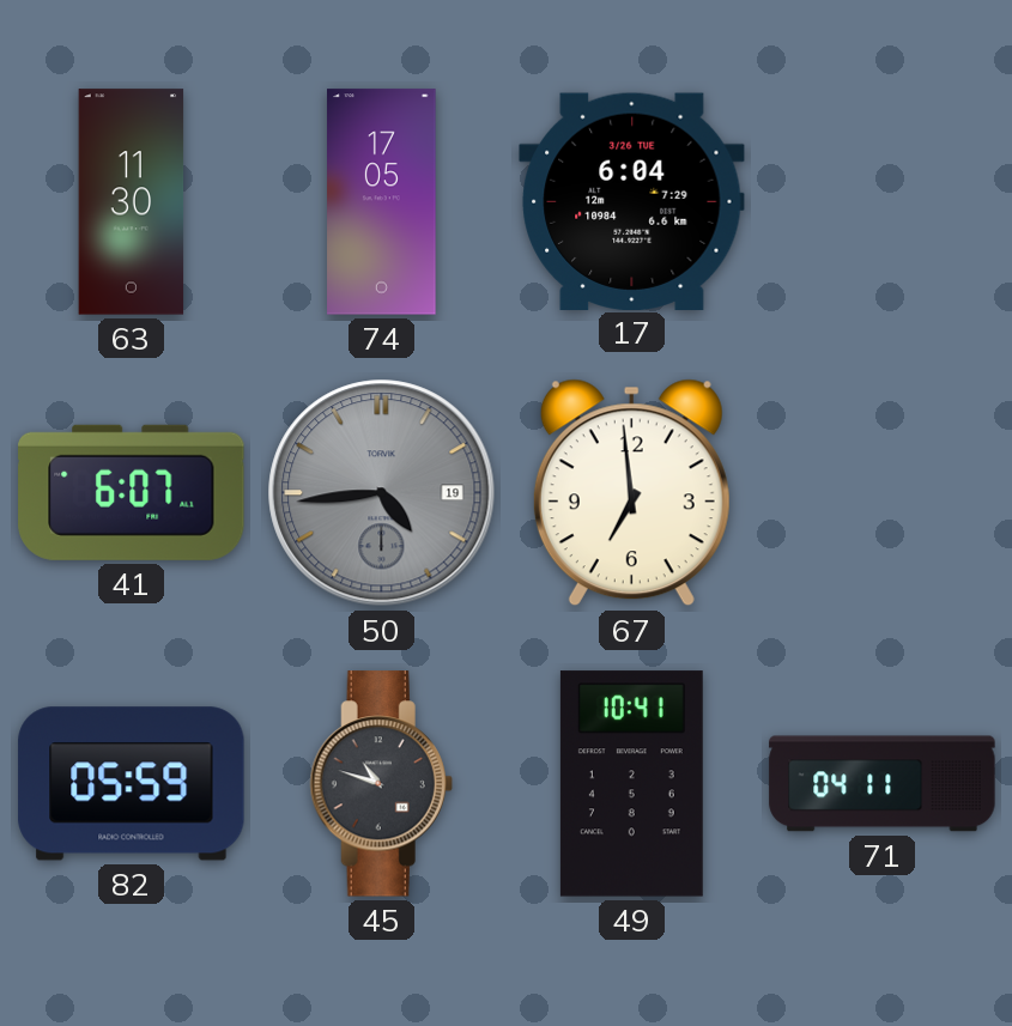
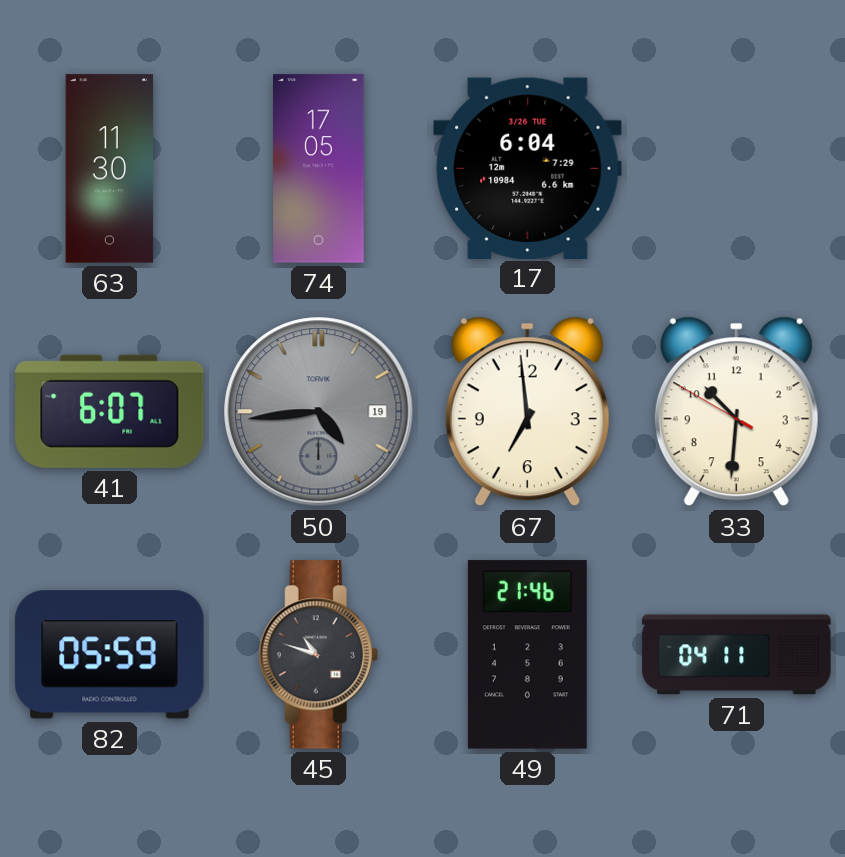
33: none -> 10:30 (736, 412)
49: 10:41 -> 21:46 (527, 655)
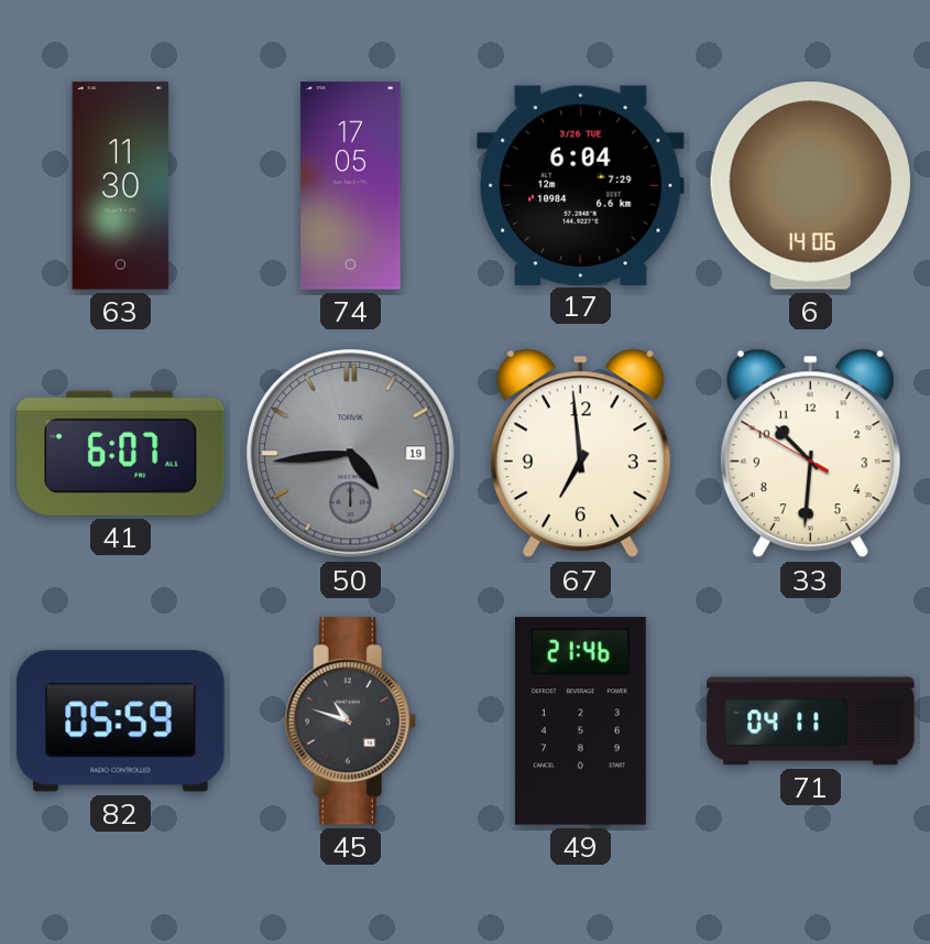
6: none -> 14:06 (810, 186)
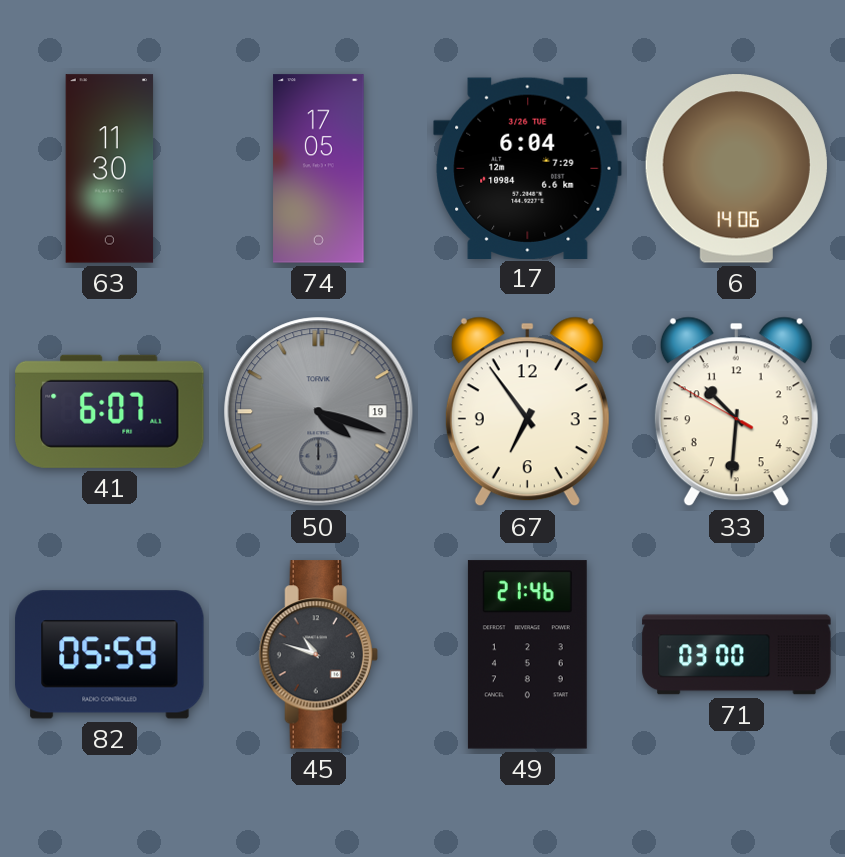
50: 4:44 -> 4:18 (319, 412)
67: 6:59 -> 6:54 (527, 412)
71: 04:11 -> 03:00 (737, 655)
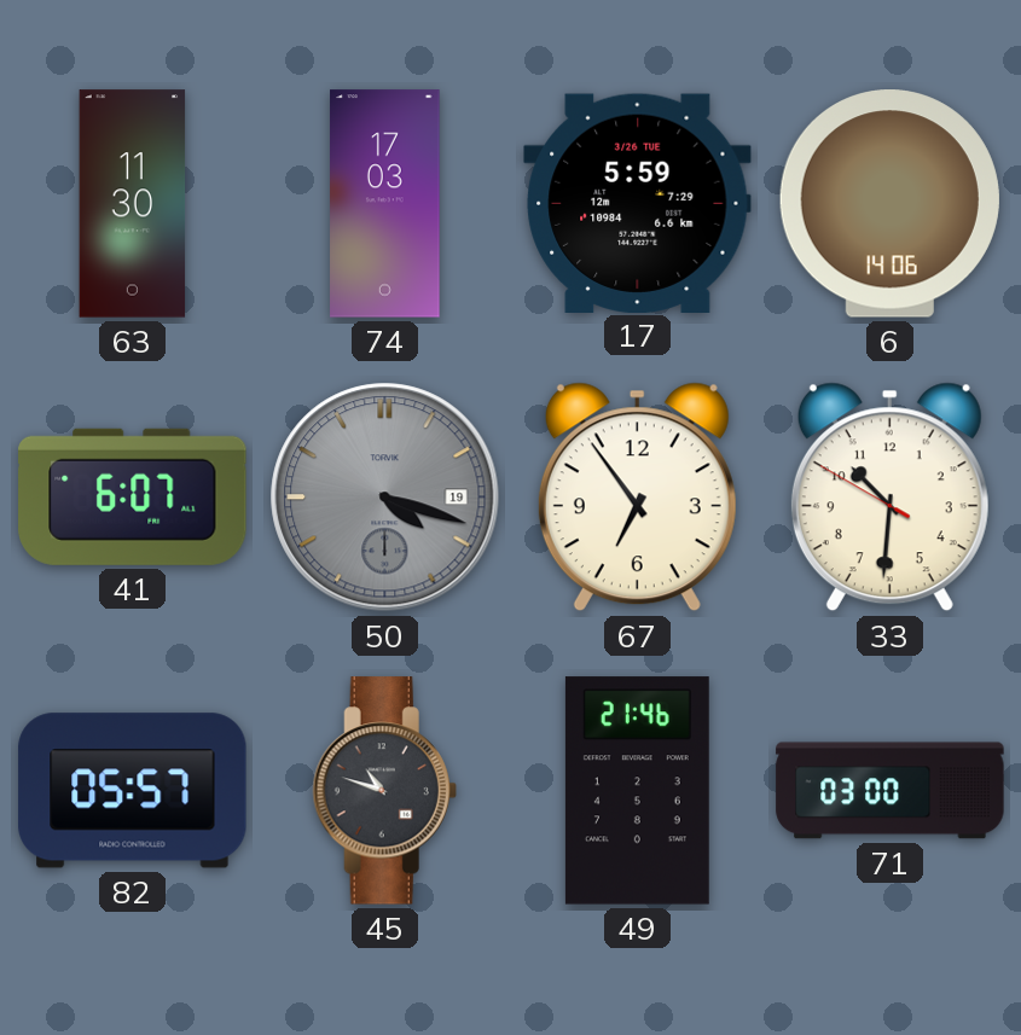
74: 17:05 -> 17:03 (385, 204)
17: 6:04 -> 5:59 (638, 203)
82: 05:59 -> 05:57 (133, 791)
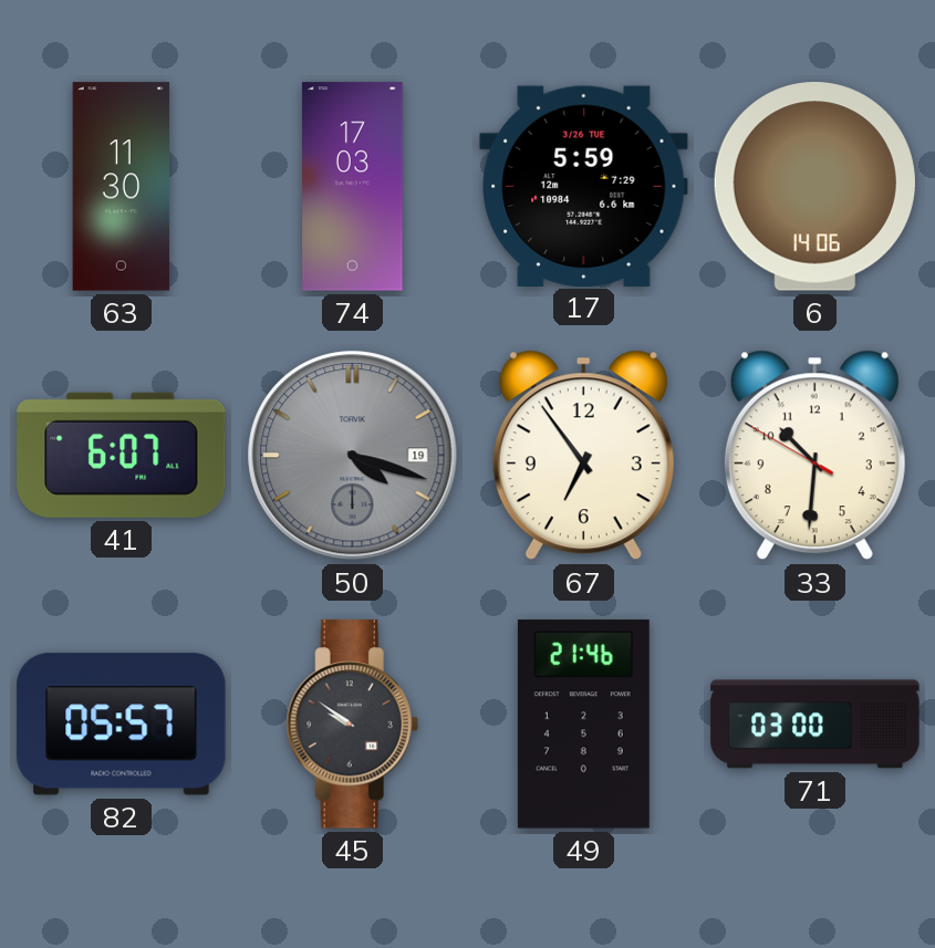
45: 10:48 -> 9:51 (352, 725)
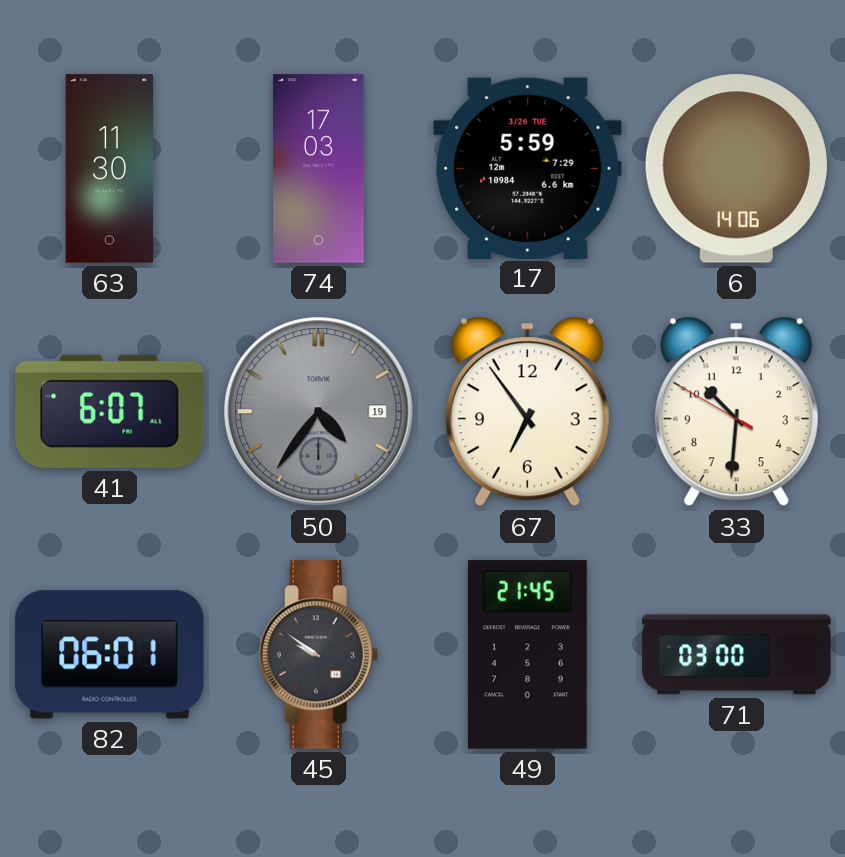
50: 4:18 -> 4:36 (319, 412)
82: 05:57 -> 06:01 (110, 655)
49: 21:46 -> 21:45 (527, 655)
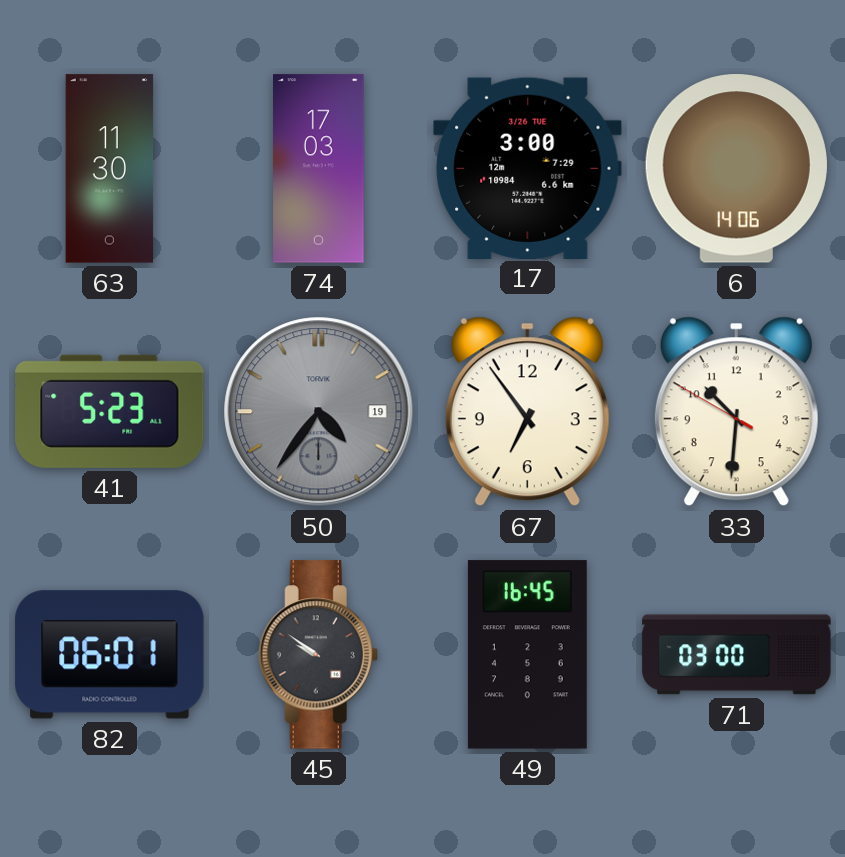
17: 5:59 -> 3:00 (528, 168)
41: 6:07 -> 5:23 (110, 411)
49: 21:45 -> 16:45 (527, 655)
